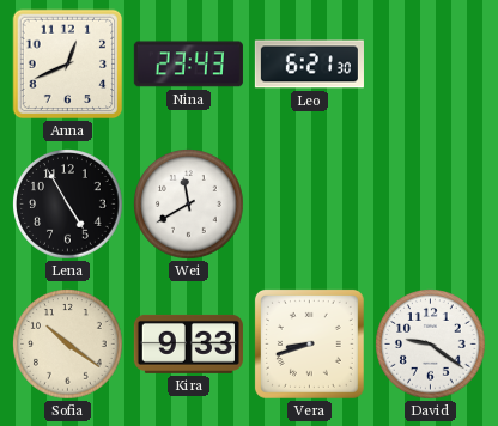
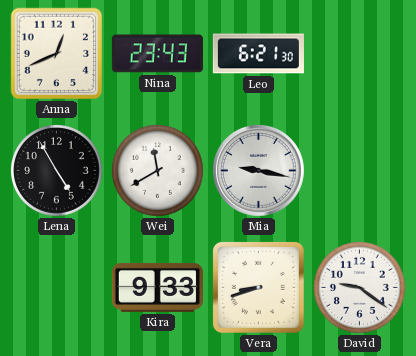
Mia: none -> 9:17 (259, 171)
Sofia: 10:21 -> none (68, 345)
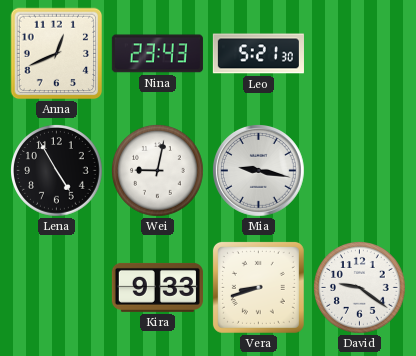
Leo: 6:21 -> 5:21 (258, 54)
Wei: 11:40 -> 9:02 (158, 171)
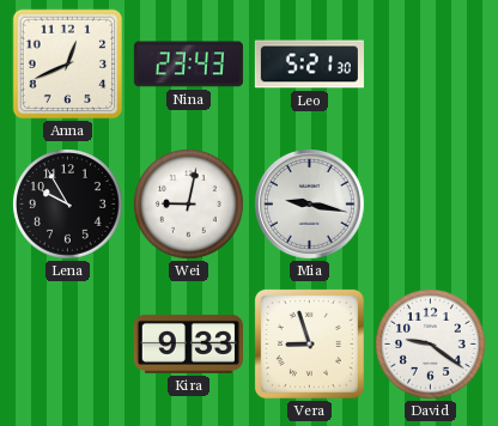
Lena: 4:55 -> 9:55 (68, 205)
Vera: 8:42 -> 8:57 (309, 343)
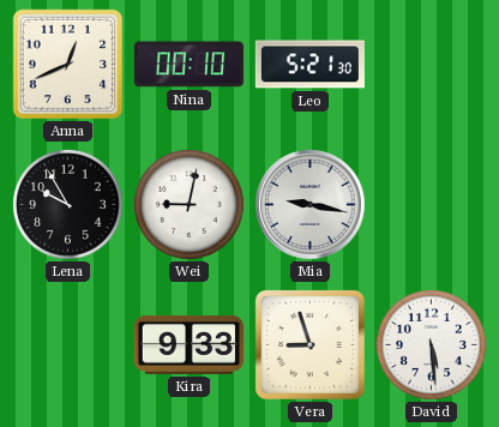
Nina: 23:43 -> 00:10 (188, 65)
David: 9:21 -> 5:29 (432, 345)
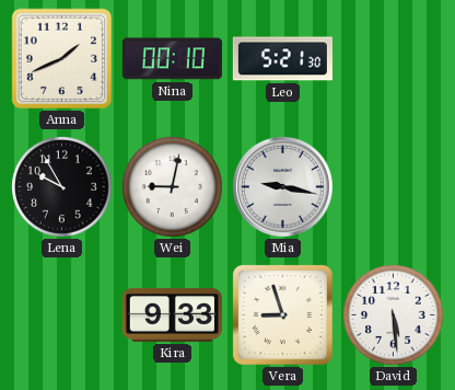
Anna: 12:41 -> 1:41 (62, 59)
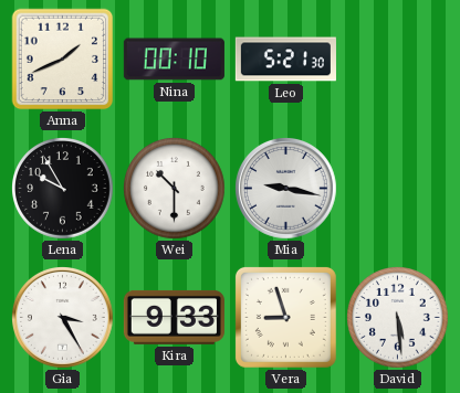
Wei: 9:02 -> 10:30 (175, 189)
Gia: none -> 3:25 (63, 318)
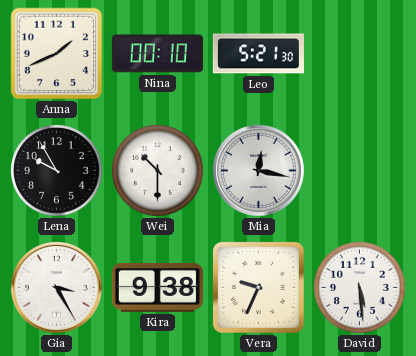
Mia: 9:17 -> 12:17 (259, 171)
Kira: 9:33 -> 9:38 (157, 287)
Vera: 8:57 -> 9:34 (258, 287)
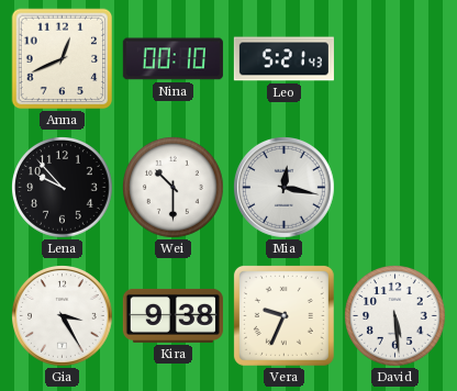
Anna: 1:41 -> 12:41 (63, 59)
Leo: 5:21:30 -> 5:21:43 (283, 59)
Lena: 9:55 -> 9:53 (63, 188)
